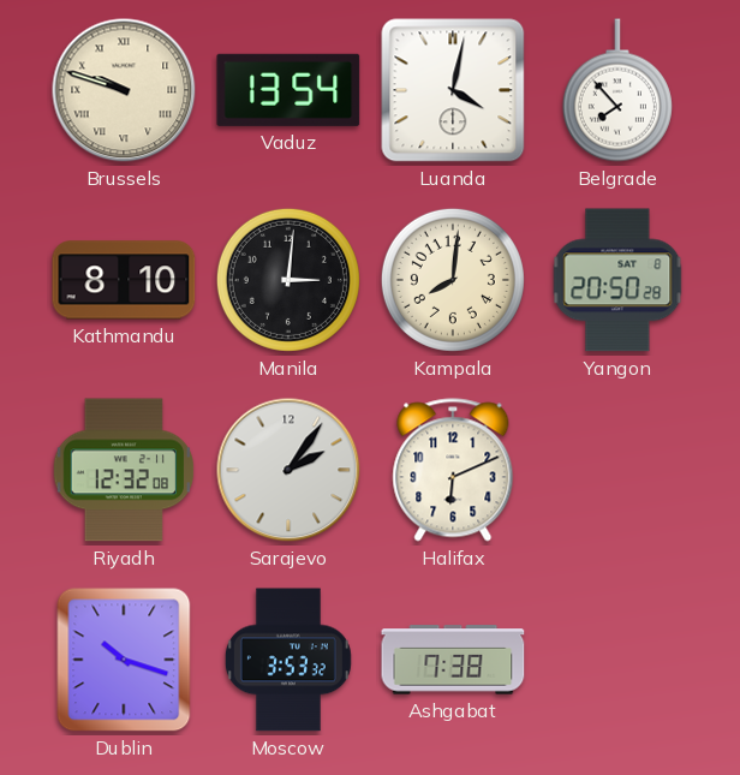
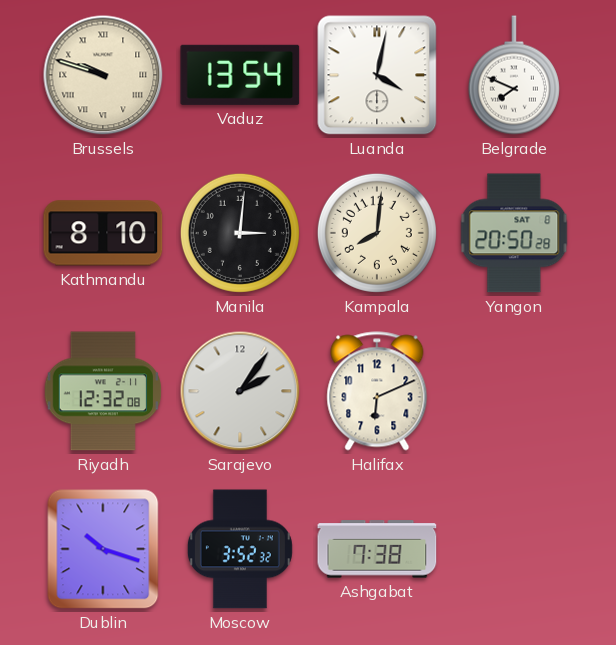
Belgrade: 7:53 -> 7:49 (514, 75)
Moscow: 3:53 -> 3:52 (240, 549)
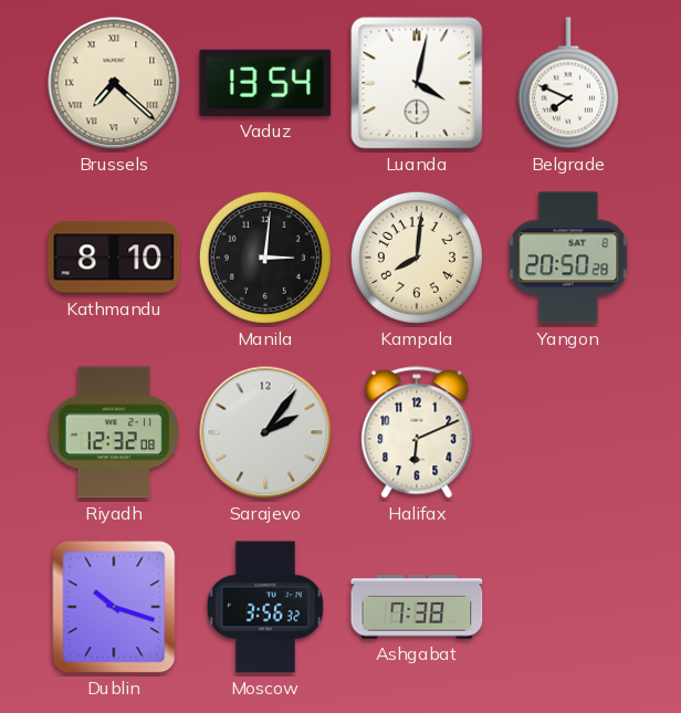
Brussels: 9:48 -> 7:22 (114, 83)
Moscow: 3:52 -> 3:56 (265, 607)
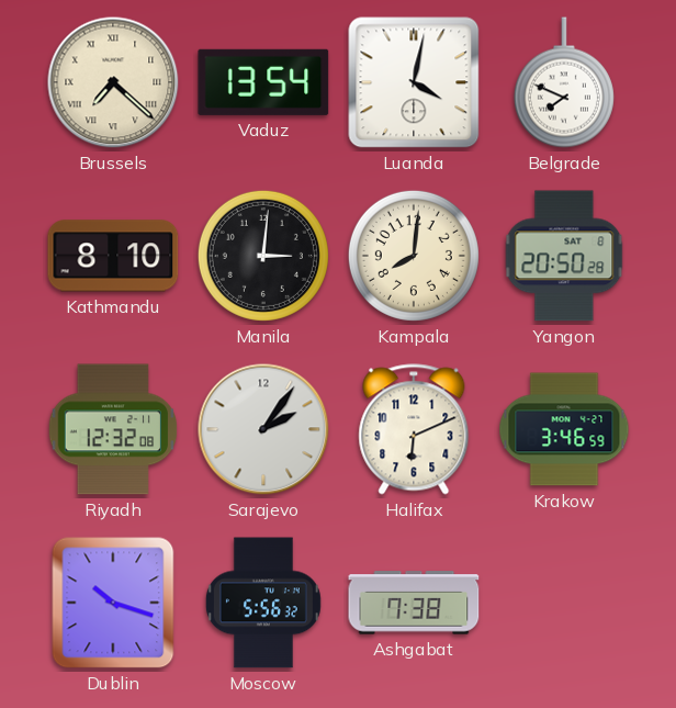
Krakow: none -> 3:46 (564, 429)
Moscow: 3:56 -> 5:56 (263, 603)
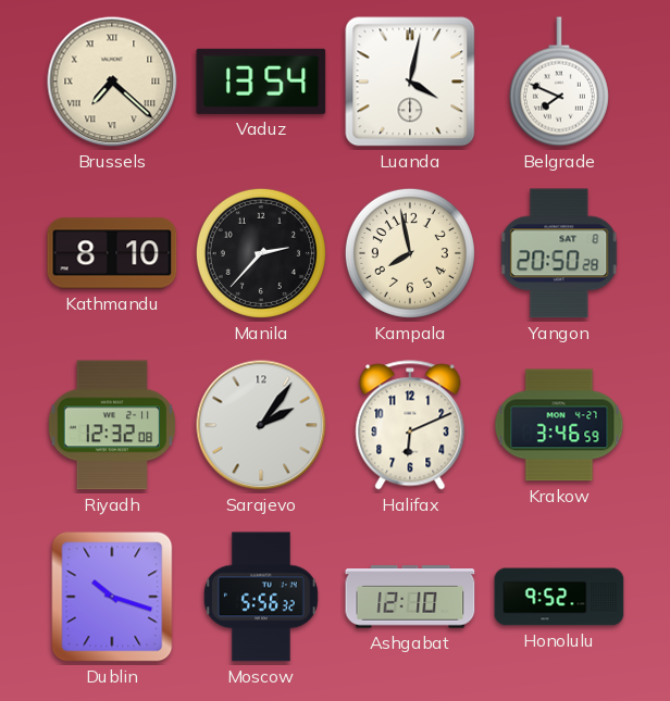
Manila: 3:01 -> 2:37 (261, 253)
Kampala: 8:01 -> 7:58 (410, 253)
Ashgabat: 7:38 -> 12:10 (410, 597)
Honolulu: none -> 9:52 (559, 597)
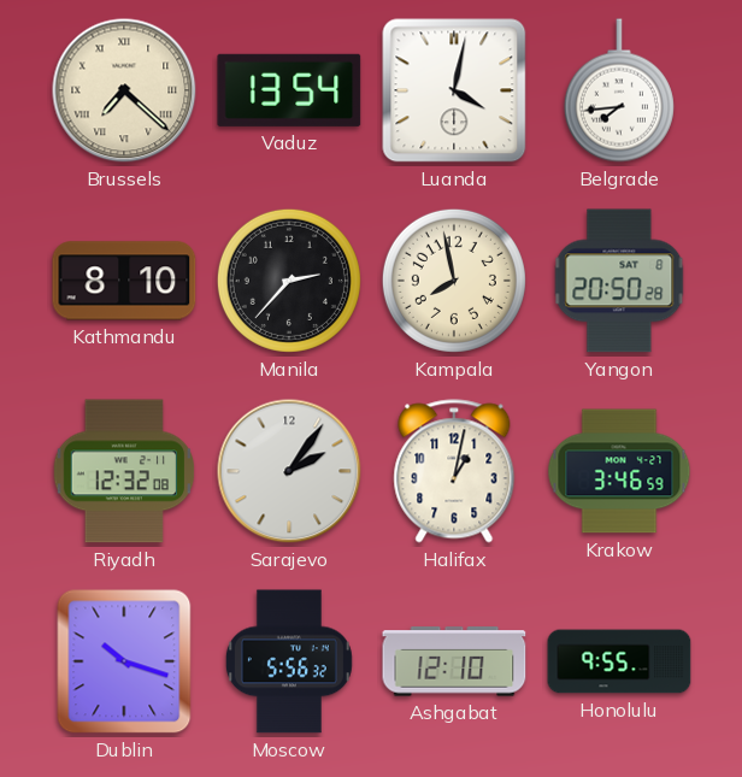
Belgrade: 7:49 -> 7:44 (619, 90)
Halifax: 6:11 -> 1:02 (454, 471)
Honolulu: 9:52 -> 9:55 (619, 661)
